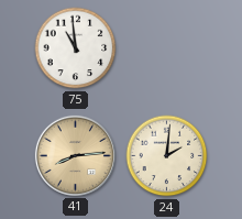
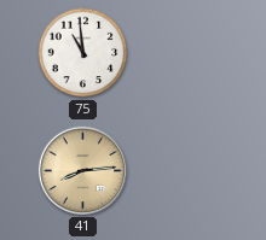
24: 2:01 -> none (167, 156)
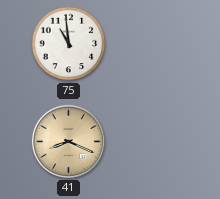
41: 8:14 -> 8:19 (68, 141)
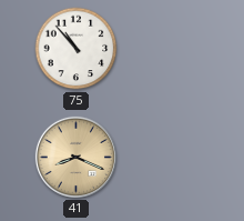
75: 10:59 -> 10:53 (77, 49)
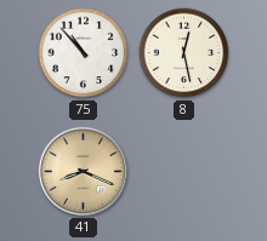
8: none -> 12:28 (184, 53)
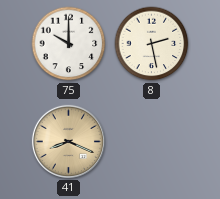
75: 10:53 -> 10:00 (69, 44)
8: 12:28 -> 2:28 (152, 44)
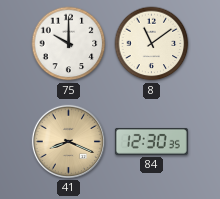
8: 2:28 -> 11:09 (152, 44)
84: none -> 12:30 (151, 141)
